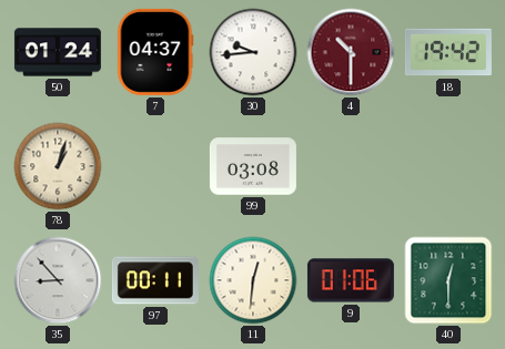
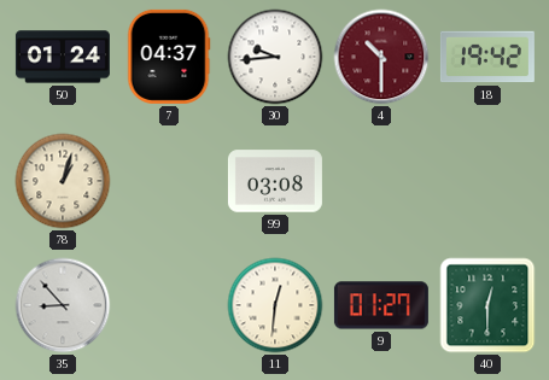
97: 00:11 -> none (155, 280)
9: 01:06 -> 01:27 (381, 305)
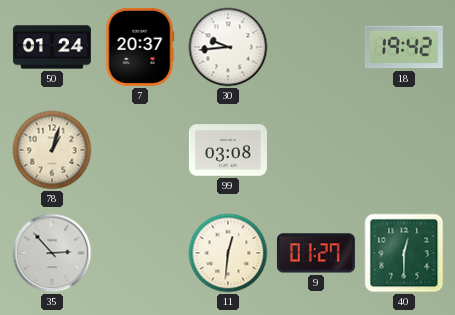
7: 04:37 -> 20:37 (140, 47)
4: 10:30 -> none (381, 57)
35: 8:53 -> 2:53 (52, 253)
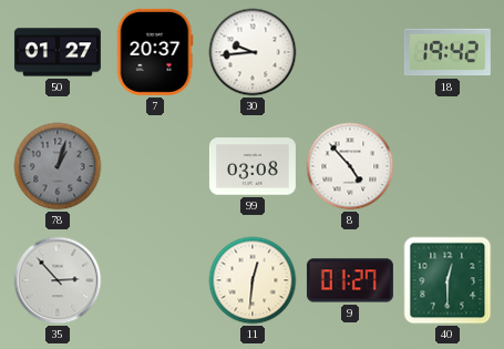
50: 01:24 -> 01:27 (58, 52)
78 dial: cream -> grey (58, 166)
8: none -> 4:53 (350, 166)
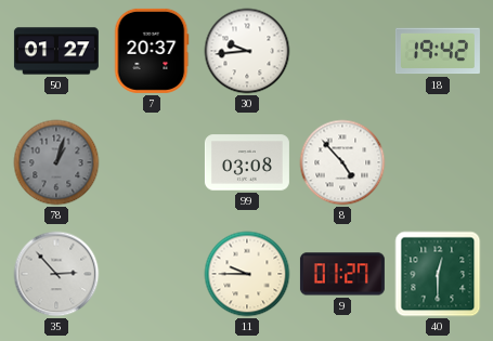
11: 12:31 -> 9:45 (247, 274)
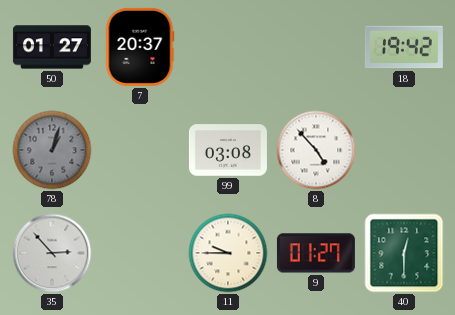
30: 9:44 -> none (247, 51)
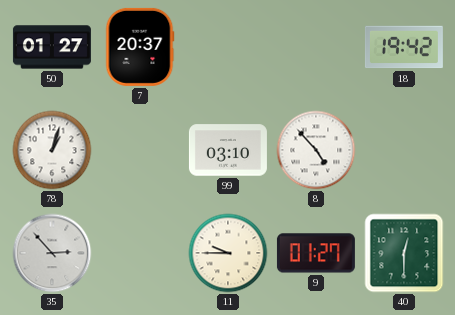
78 dial: grey -> white (52, 150)
99: 03:08 -> 03:10 (228, 150)
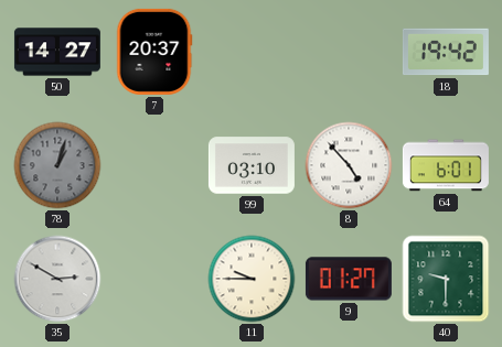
50: 01:27 -> 14:27 (57, 52)
78 dial: white -> grey (57, 165)
64: none -> 6:01 (446, 165)
35: 2:53 -> 2:50 (57, 279)
40: 12:30 -> 9:30 (446, 279)
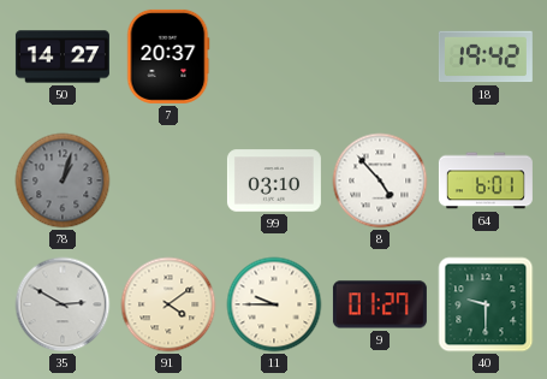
91: none -> 4:09 (168, 304)
